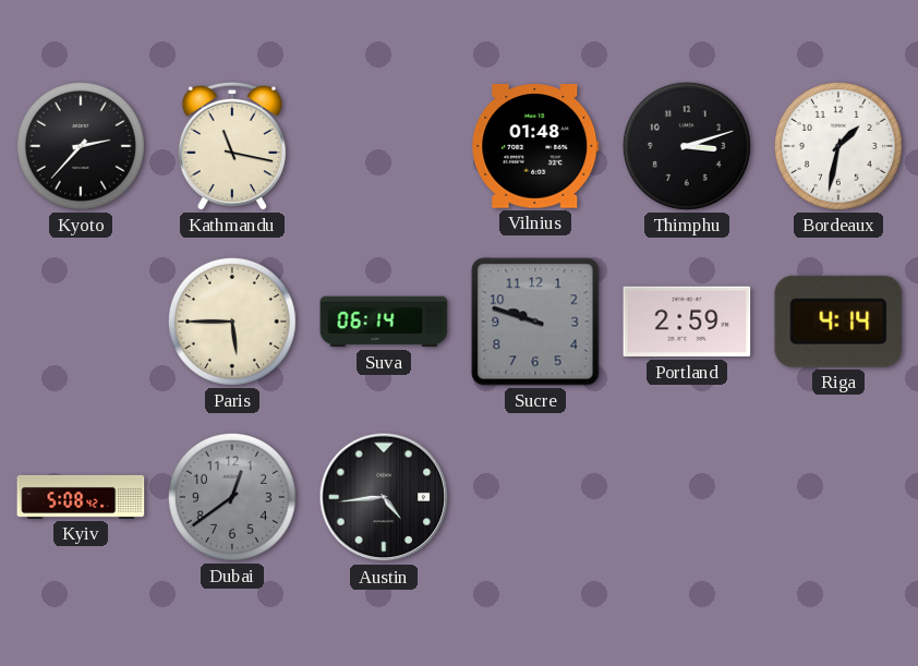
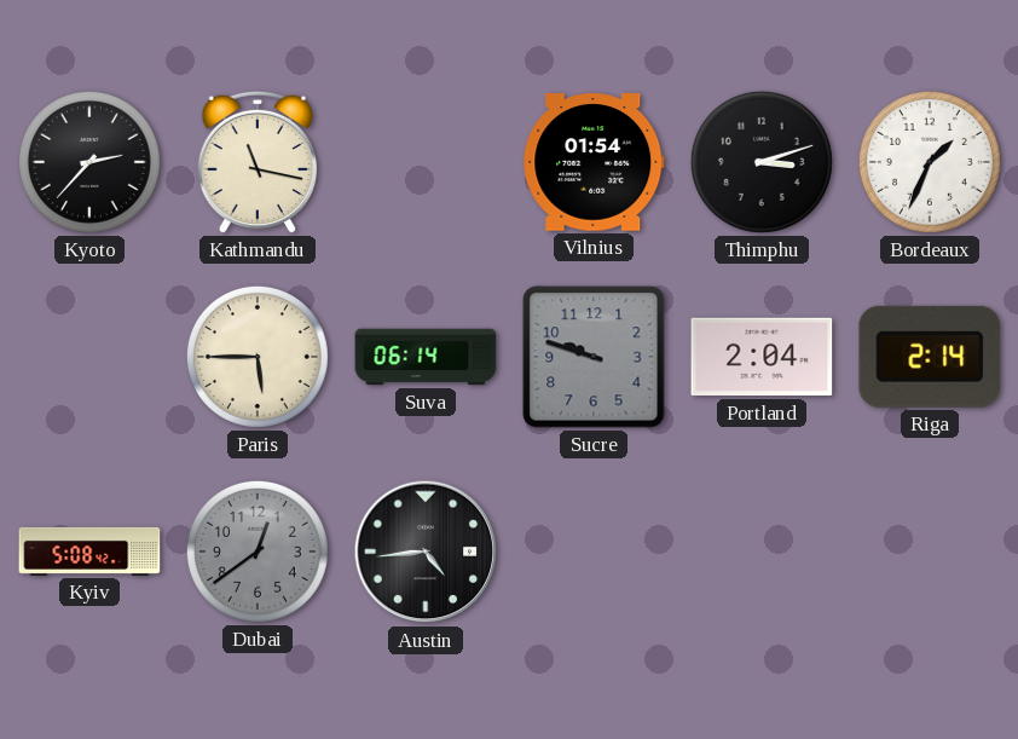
Vilnius: 01:48 -> 01:54 (594, 162)
Bordeaux: 1:32 -> 1:34 (930, 162)
Portland: 2:59 -> 2:04 (762, 357)
Riga: 4:14 -> 2:14 (930, 357)
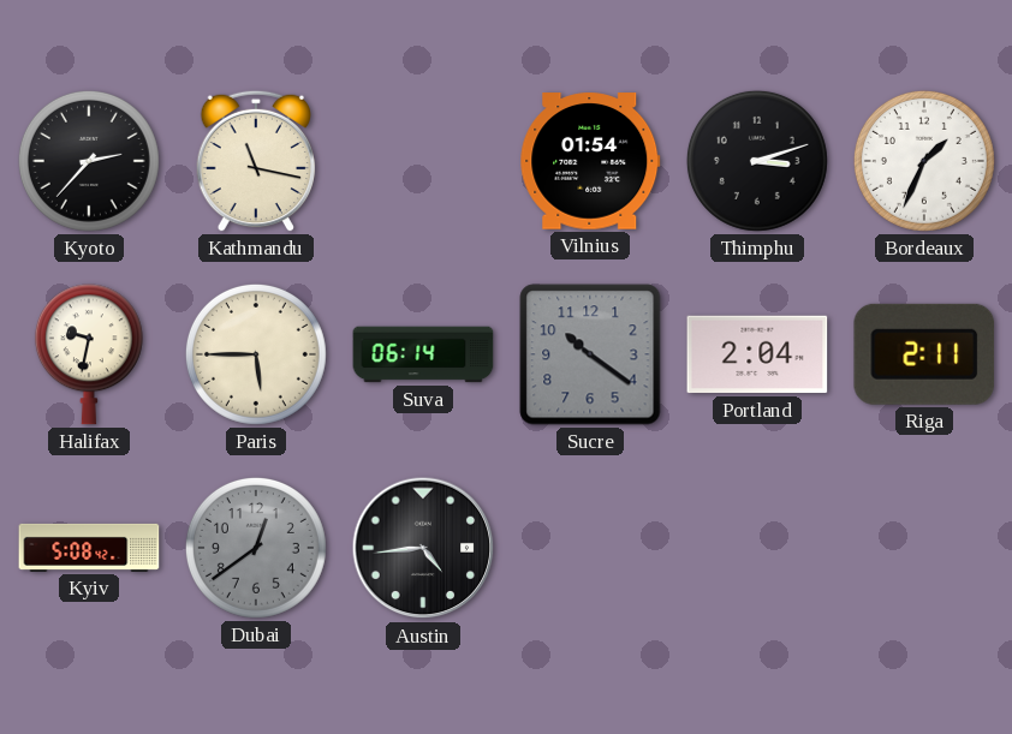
Halifax: none -> 9:32 (89, 354)
Sucre: 9:48 -> 10:21 (590, 354)
Riga: 2:14 -> 2:11 (924, 354)
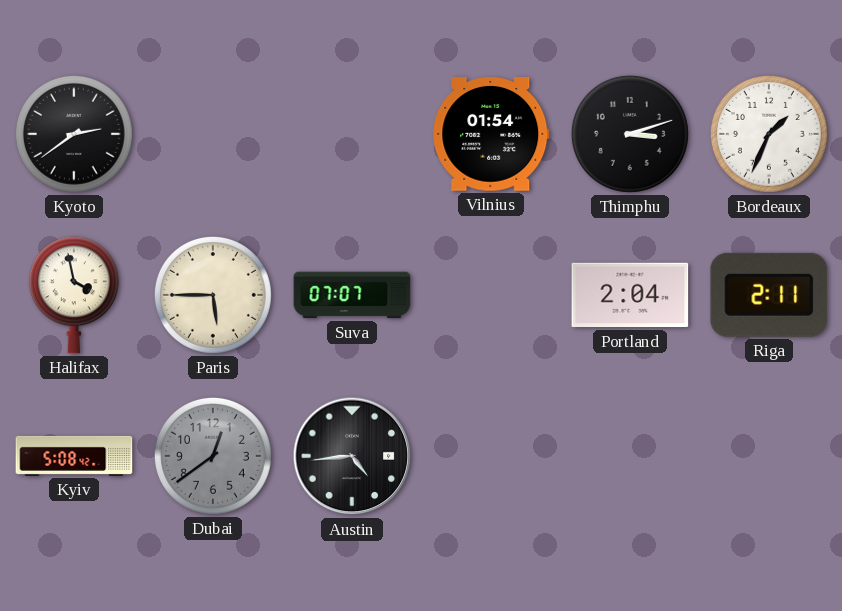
Kyoto: 2:37 -> 2:39 (74, 134)
Kathmandu: 11:17 -> none (256, 161)
Halifax: 9:32 -> 3:58 (74, 295)
Suva: 06:14 -> 07:07 (352, 295)
Sucre: 10:21 -> none (590, 354)
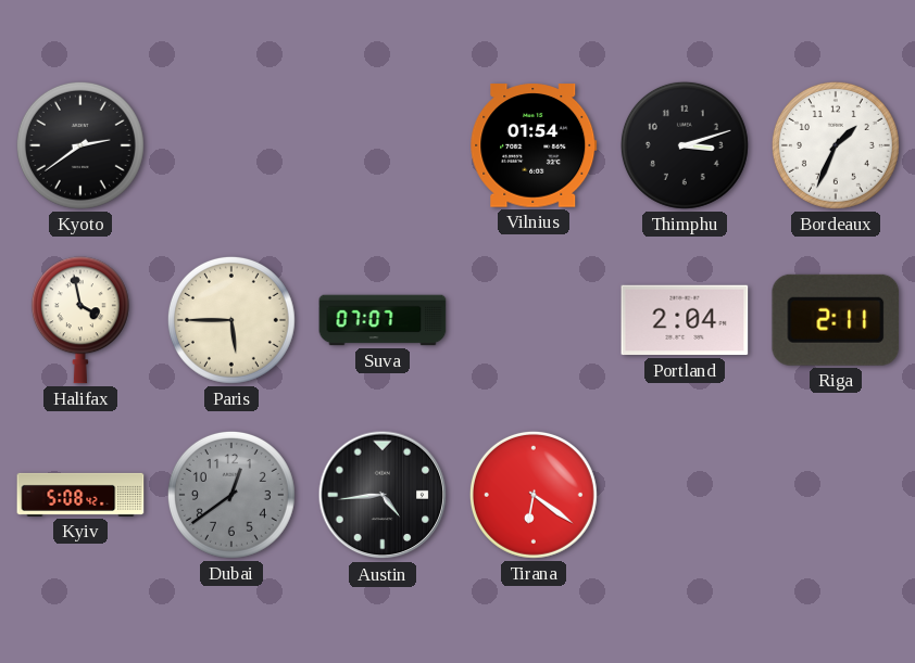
Tirana: none -> 6:21 (534, 495)
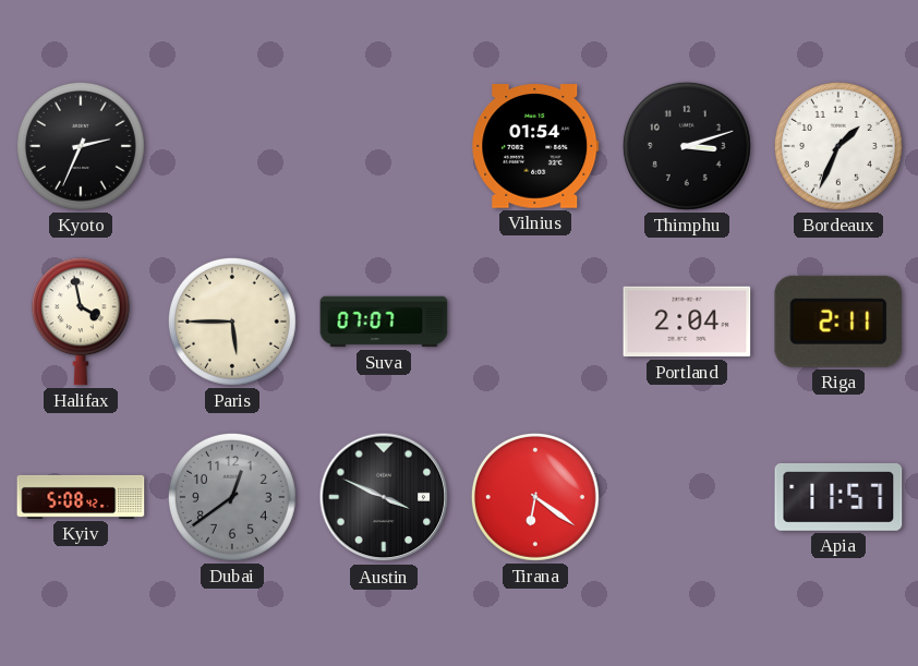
Kyoto: 2:39 -> 2:34 (81, 146)
Austin: 4:44 -> 3:49 (384, 497)
Apia: none -> 11:57 (838, 497)
